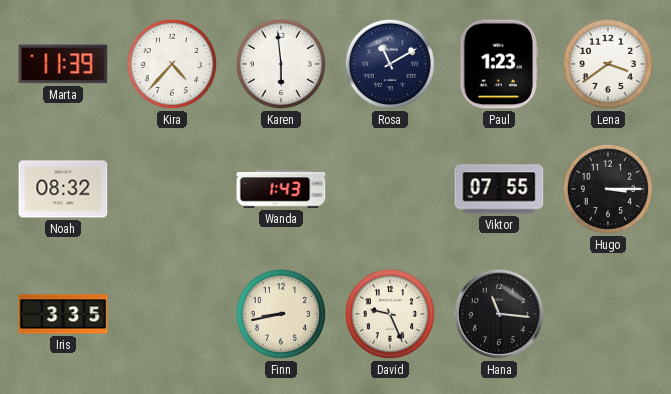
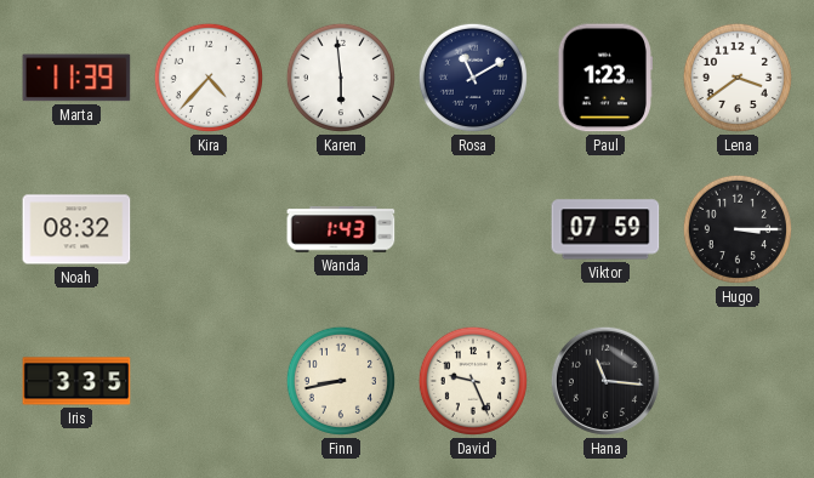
Viktor: 07:55 -> 07:59 (605, 229)
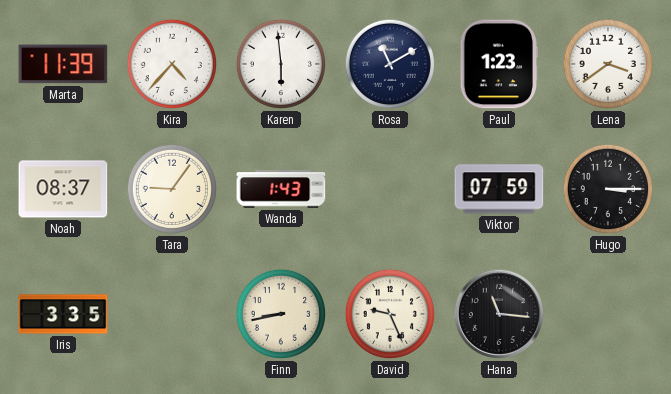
Noah: 08:32 -> 08:37 (63, 189)
Tara: none -> 9:06 (172, 189)
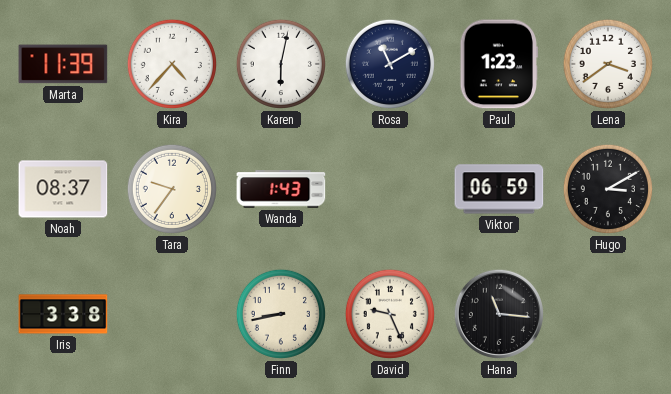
Karen: 5:59 -> 6:02 (281, 64)
Tara: 9:06 -> 9:36 (172, 189)
Viktor: 07:59 -> 06:59 (499, 189)
Hugo: 3:15 -> 3:10 (608, 189)
Iris: 3:35 -> 3:38 (63, 314)
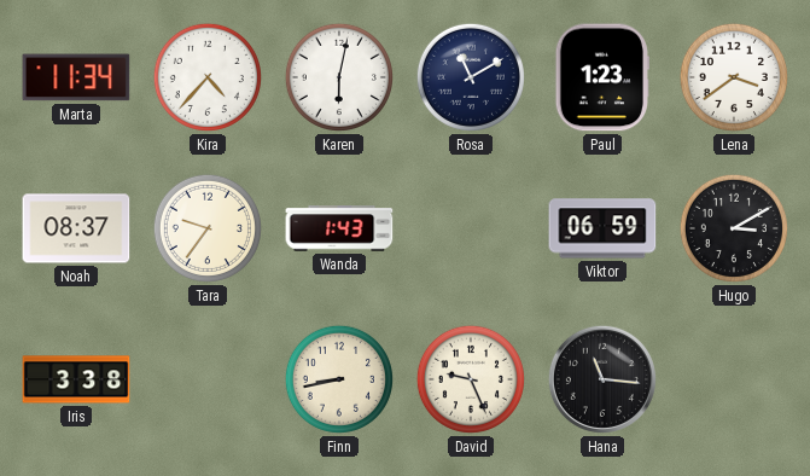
Marta: 11:39 -> 11:34 (76, 77)
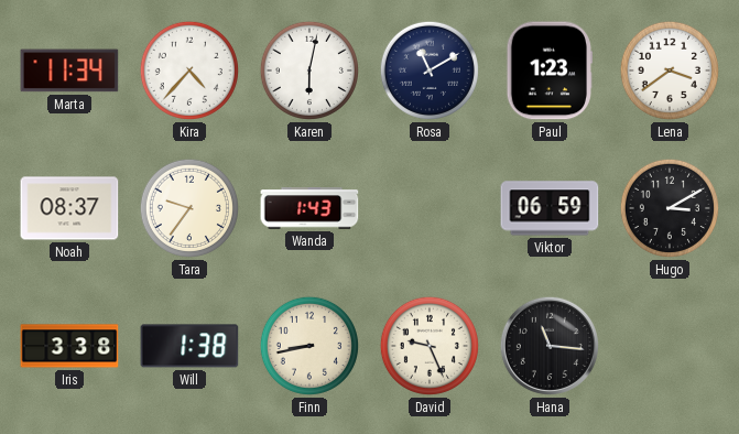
Will: none -> 1:38 (189, 346)
